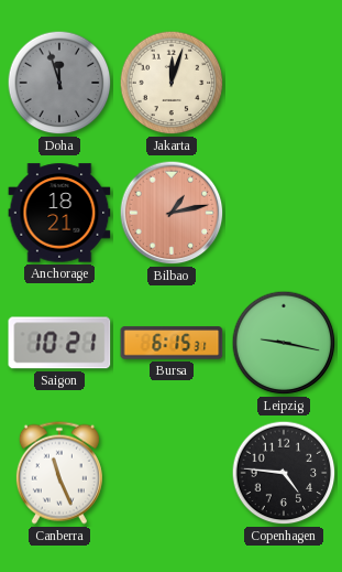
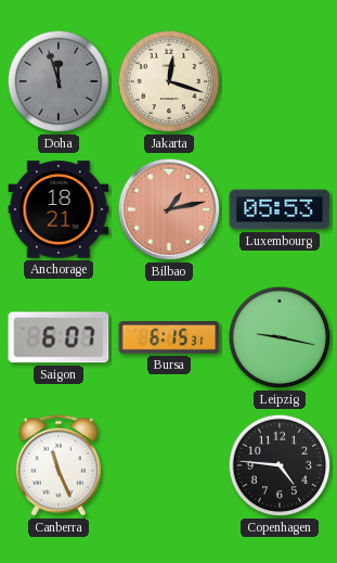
Jakarta: 12:03 -> 12:18 (169, 81)
Luxembourg: none -> 05:53 (280, 209)
Saigon: 10:21 -> 6:07 (59, 337)
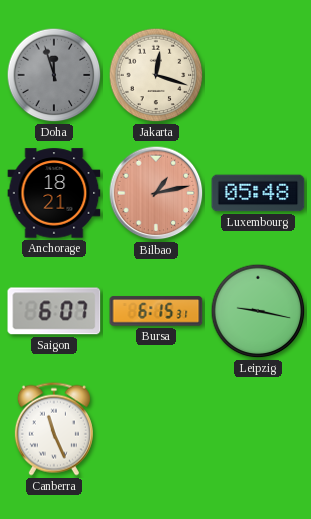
Luxembourg: 05:53 -> 05:48 (258, 193)
Copenhagen: 4:46 -> none (280, 465)
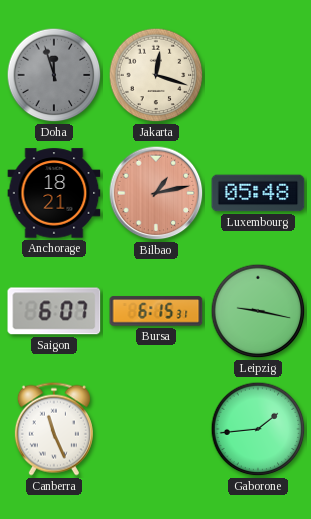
Gaborone: none -> 1:44 (258, 429)
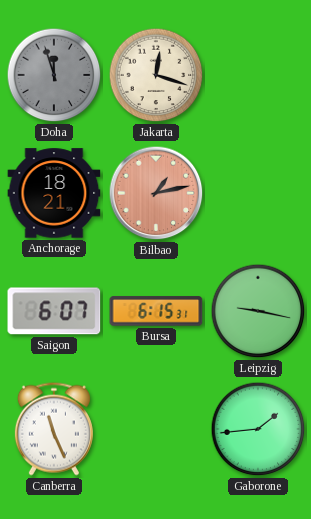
Luxembourg: 05:48 -> none (258, 193)
